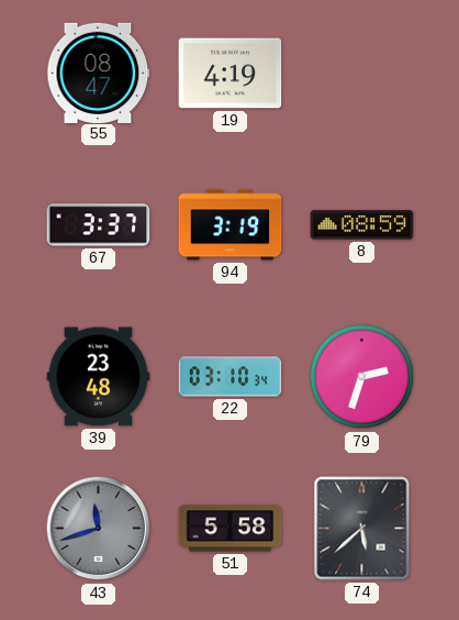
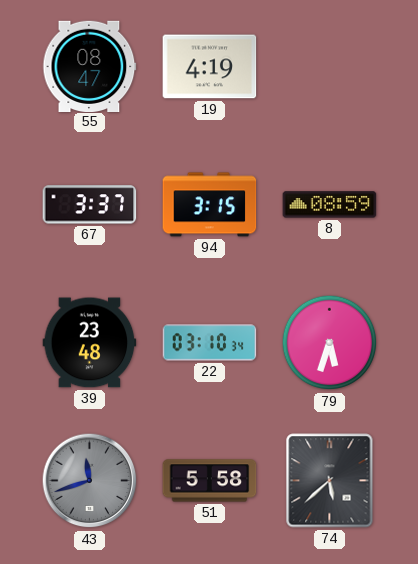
94: 3:19 -> 3:15 (210, 205)
79: 2:33 -> 5:33 (330, 343)
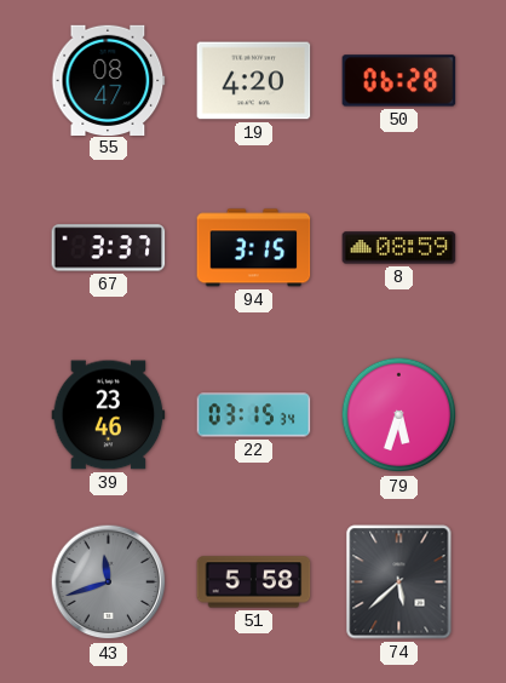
19: 4:19 -> 4:20 (254, 81)
50: none -> 06:28 (399, 81)
39: 23:48 -> 23:46 (109, 415)
22: 03:10 -> 03:15 (254, 415)
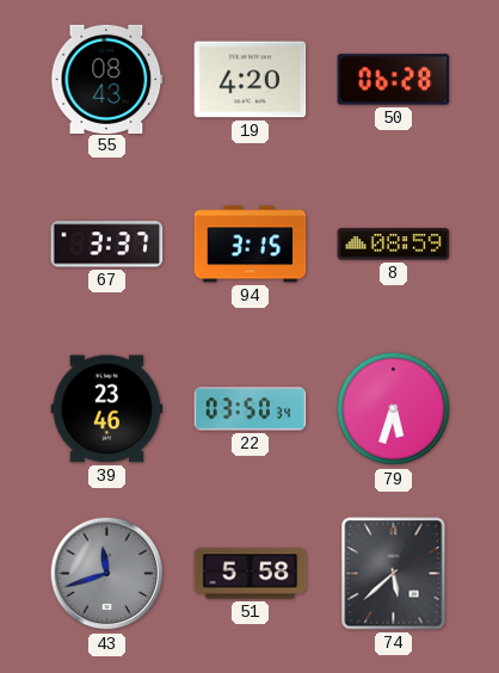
55: 08:47 -> 08:43 (107, 79)
22: 03:15 -> 03:50 (251, 409)
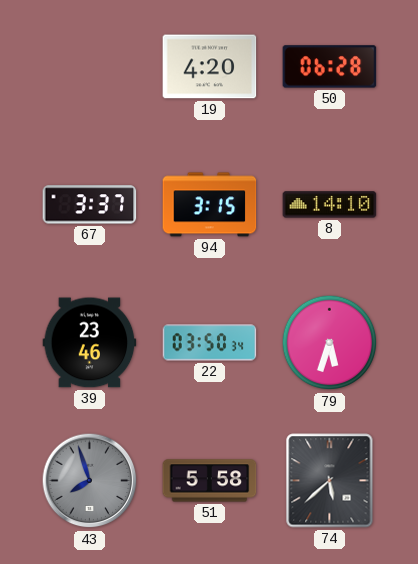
55: 08:43 -> none (107, 79)
8: 08:59 -> 14:10 (330, 205)
43: 11:42 -> 7:57 (90, 481)
